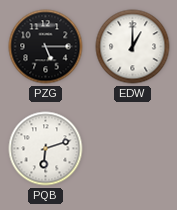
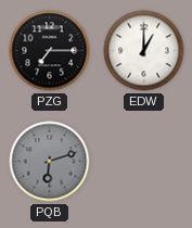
PZG: 5:15 -> 7:15 (50, 51)
PQB dial: white -> grey (50, 162)
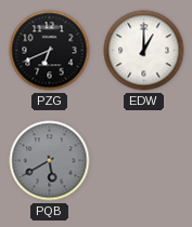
PZG: 7:15 -> 6:41 (50, 51)
PQB: 6:12 -> 5:40 (50, 161)
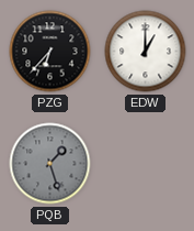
PZG: 6:41 -> 6:37 (50, 52)
PQB: 5:40 -> 1:27 (50, 164)
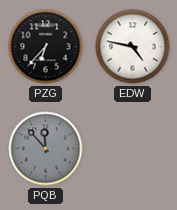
EDW: 1:00 -> 4:47 (133, 47)
PQB: 1:27 -> 11:53 (46, 149)
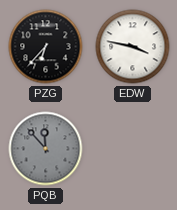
EDW: 4:47 -> 3:47 (133, 47)
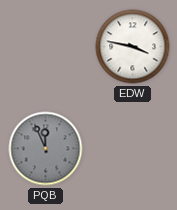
PZG: 6:37 -> none (46, 47)
PQB: 11:53 -> 11:56 (46, 149)
